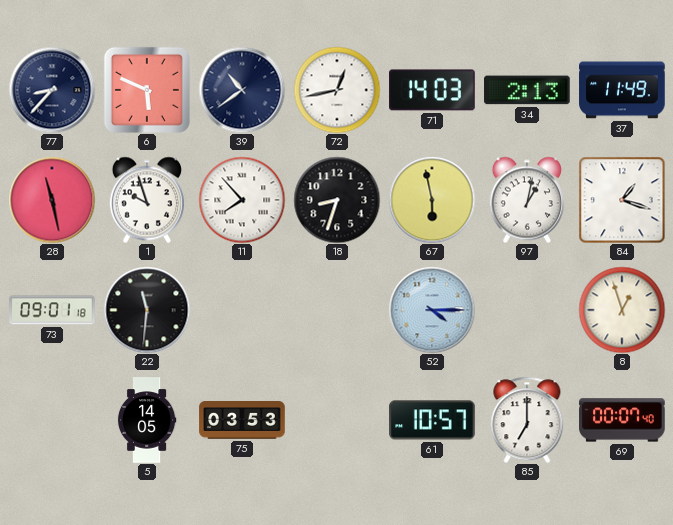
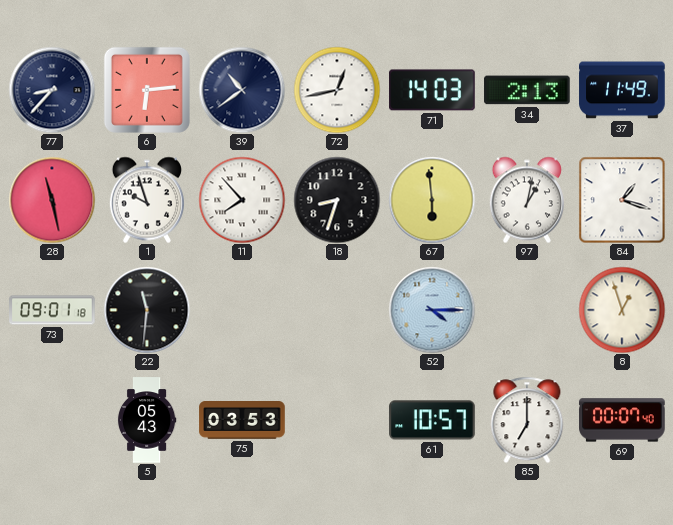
6: 5:49 -> 6:14 (147, 90)
67: 5:58 -> 5:59 (432, 200)
5: 14:05 -> 05:43 (147, 420)
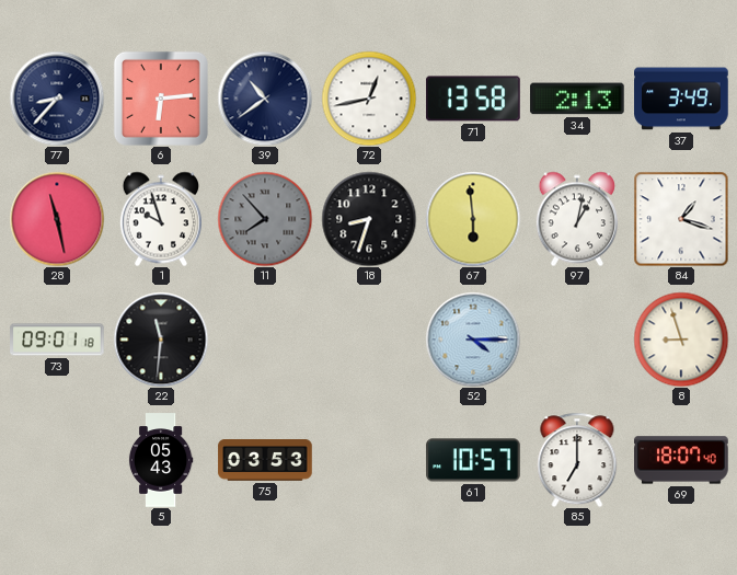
71: 14:03 -> 13:58 (473, 99)
37: 11:49 -> 3:49 (681, 99)
11 dial: white -> grey (265, 219)
8: 12:57 -> 8:57 (681, 340)
69: 00:07 -> 18:07 (681, 460)
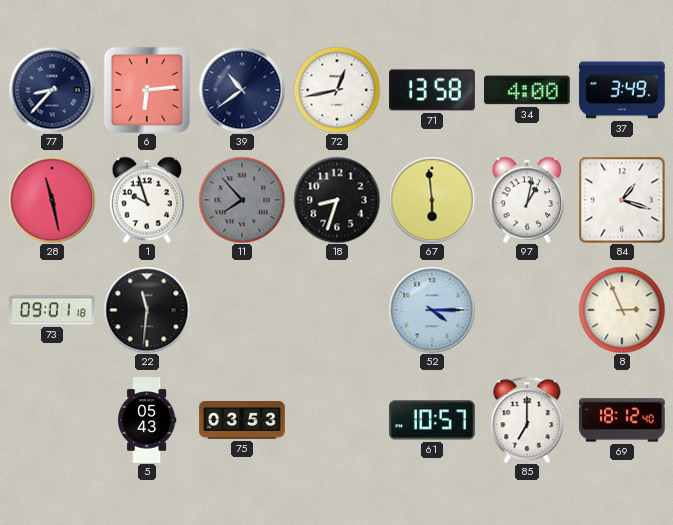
34: 2:13 -> 4:00 (527, 90)
8: 8:57 -> 2:56 (622, 310)
69: 18:07 -> 18:12 (622, 420)
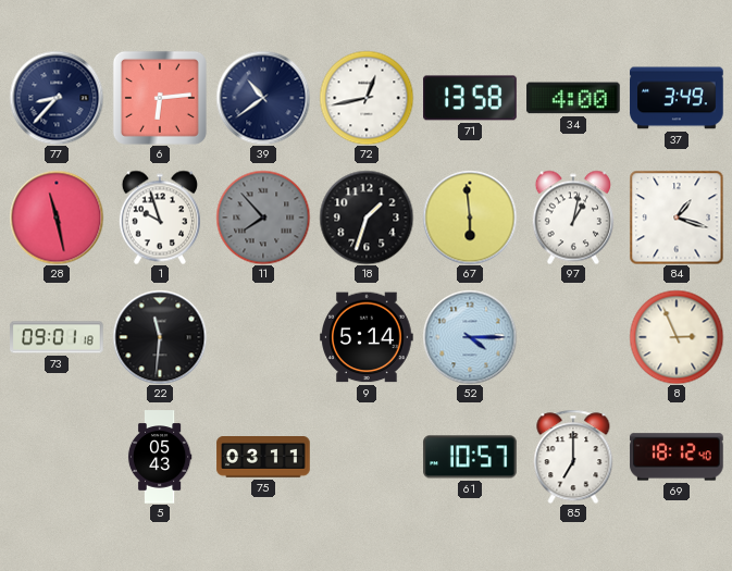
18: 8:33 -> 1:33 (367, 218)
9: none -> 5:14 (367, 337)
75: 03:53 -> 03:11 (263, 458)
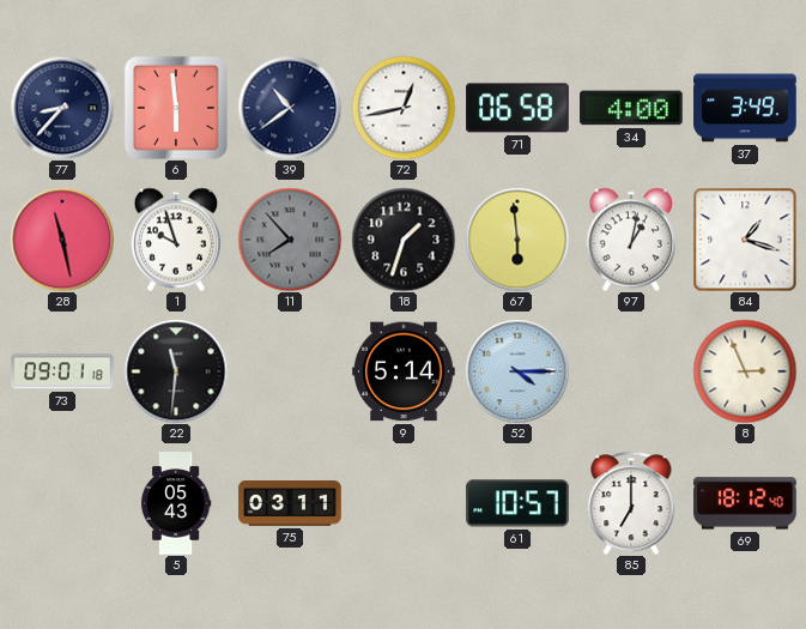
6: 6:14 -> 5:59 (176, 108)
71: 13:58 -> 06:58 (517, 108)
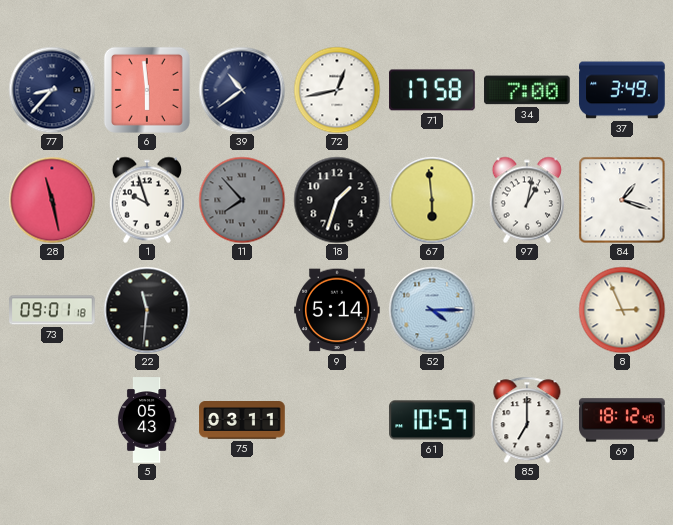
71: 06:58 -> 17:58 (432, 90)
34: 4:00 -> 7:00 (527, 90)
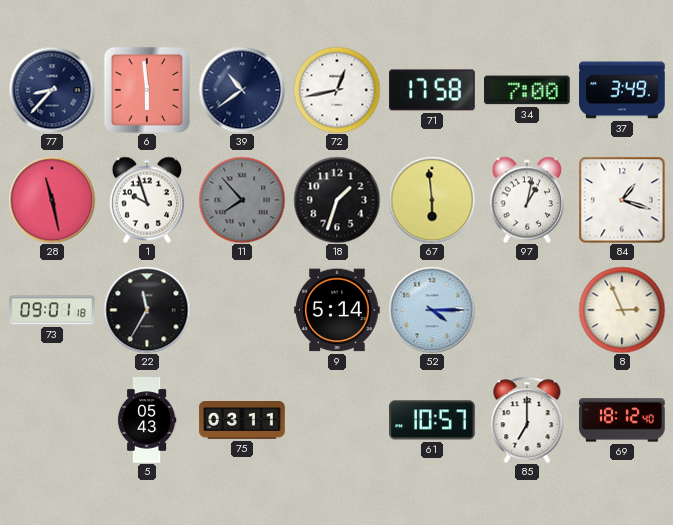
22: 11:31 -> 11:35 (147, 310)
